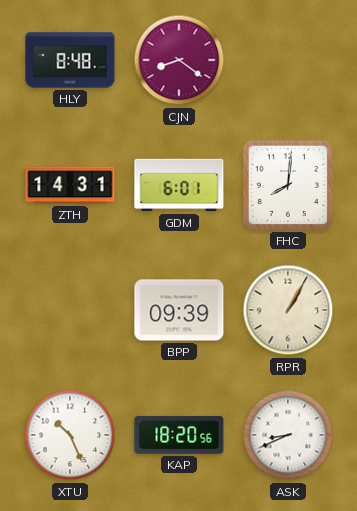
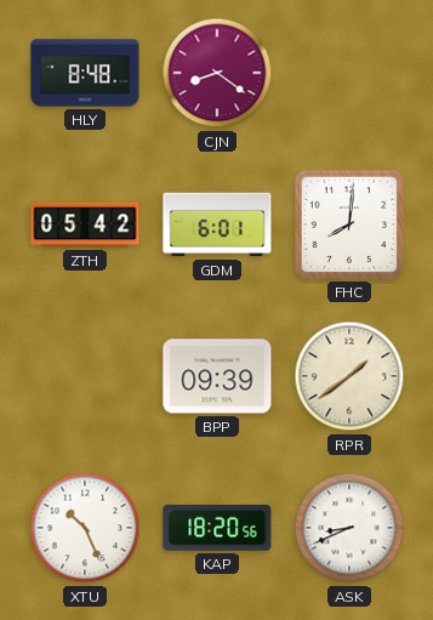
ZTH: 14:31 -> 05:42 (85, 224)
RPR: 1:05 -> 1:39 (349, 376)
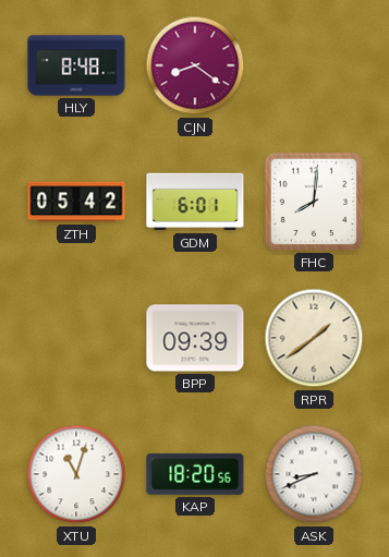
XTU: 10:26 -> 11:03 (76, 474)
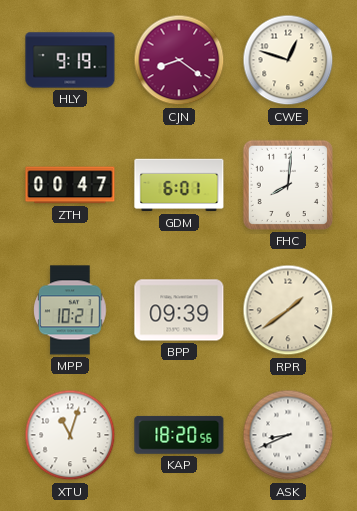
HLY: 8:48 -> 9:19 (70, 60)
CWE: none -> 12:48 (288, 60)
ZTH: 05:42 -> 00:47 (70, 185)
MPP: none -> 10:21 (70, 310)
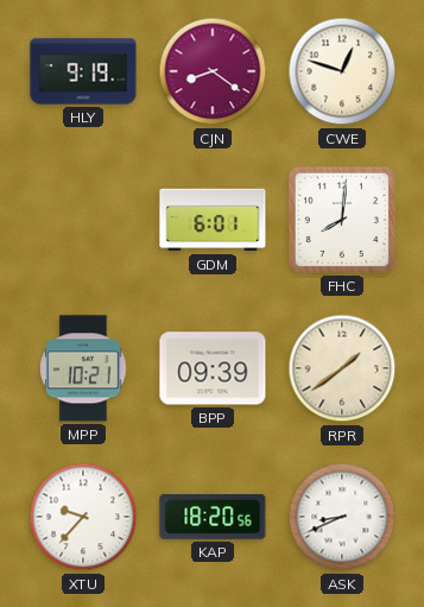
ZTH: 00:47 -> none (70, 185)
XTU: 11:03 -> 9:37 (83, 517)
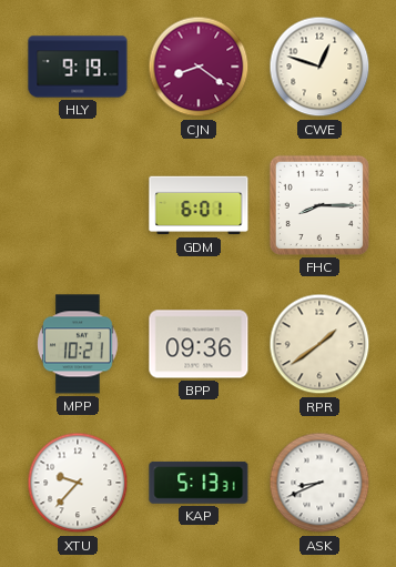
FHC: 8:01 -> 8:15 (319, 205)
BPP: 09:39 -> 09:36 (199, 344)
KAP: 18:20 -> 5:13 (199, 483)
